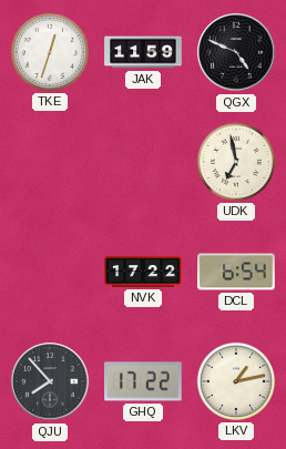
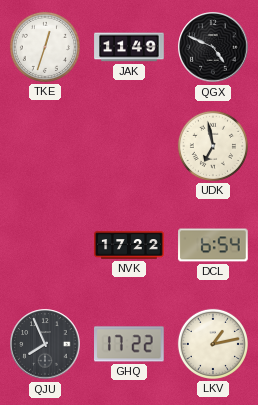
JAK: 11:59 -> 11:49 (129, 47)
QJU: 7:53 -> 7:56 (45, 344)
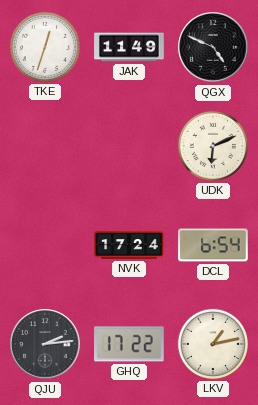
UDK: 6:58 -> 6:11 (213, 146)
NVK: 17:22 -> 17:24 (129, 245)
QJU: 7:56 -> 2:14 (45, 344)
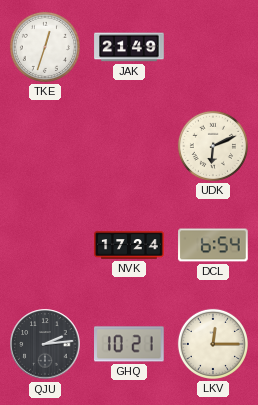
JAK: 11:49 -> 21:49 (129, 47)
QGX: 4:49 -> none (213, 47)
GHQ: 17:22 -> 10:21 (130, 344)
LKV: 1:13 -> 12:15 (213, 344)
